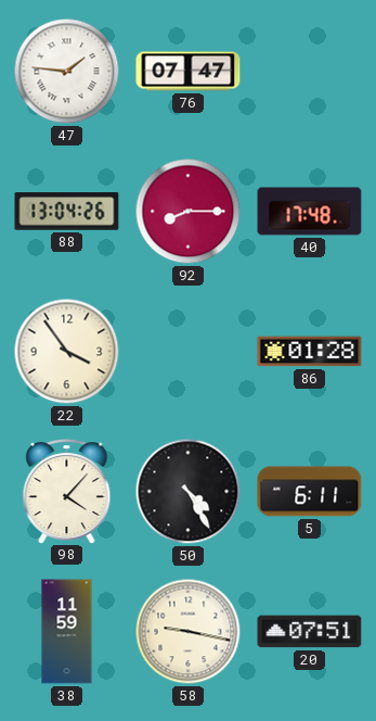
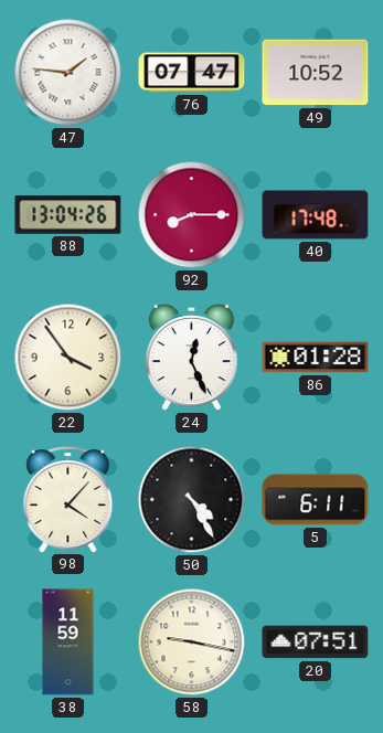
49: none -> 10:52 (316, 73)
24: none -> 12:26 (192, 358)
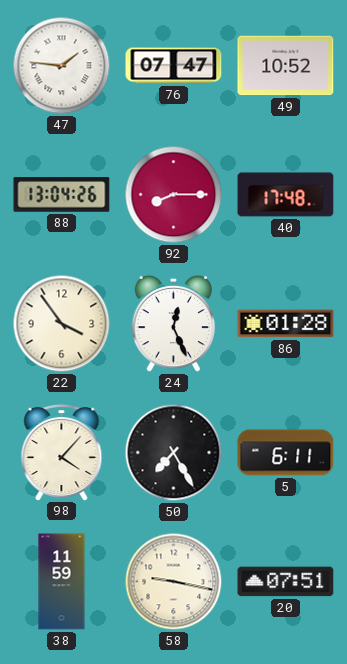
50: 4:25 -> 7:25 (174, 453)
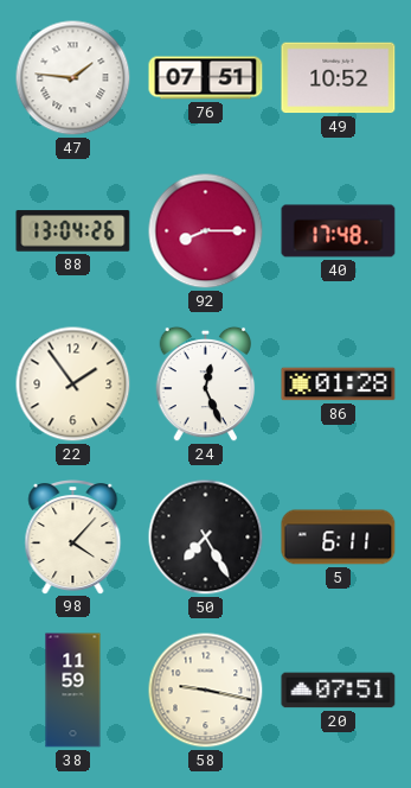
76: 07:47 -> 07:51 (206, 78)
22: 3:54 -> 1:54 (73, 385)
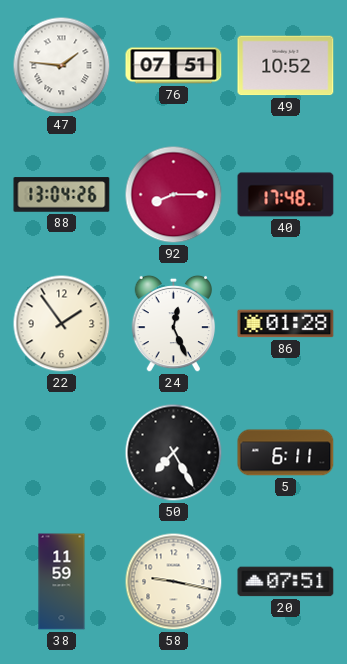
98: 4:07 -> none (73, 538)
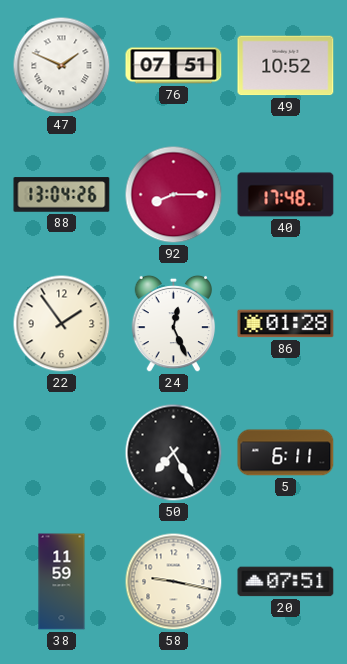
47: 1:46 -> 1:49 (62, 66)
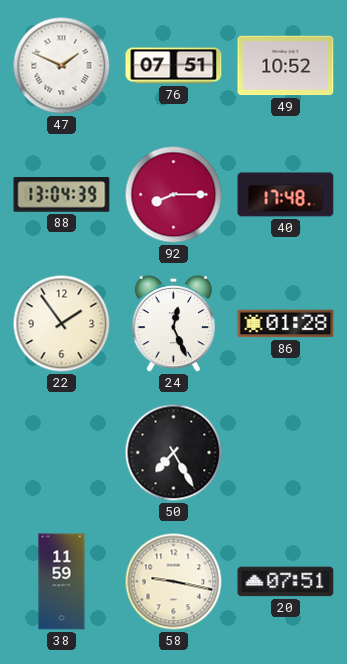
88: 13:04:26 -> 13:04:39 (62, 195)
5: 6:11 -> none (286, 453)
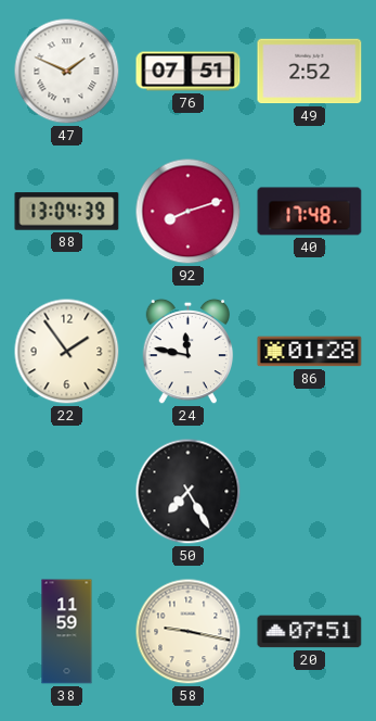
49: 10:52 -> 2:52 (310, 72)
92: 8:15 -> 8:12 (189, 212)
24: 12:26 -> 11:47 (189, 352)
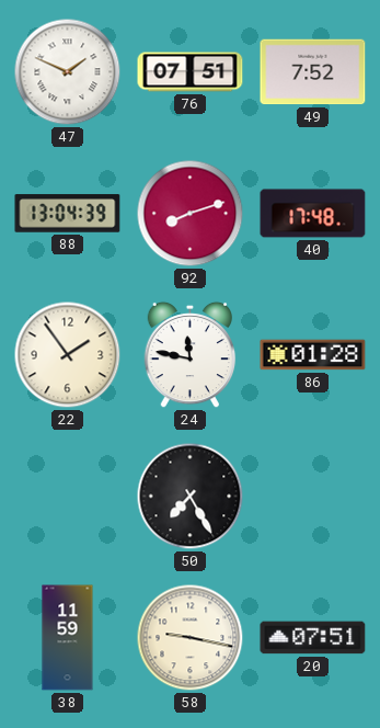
49: 2:52 -> 7:52 (313, 72)
